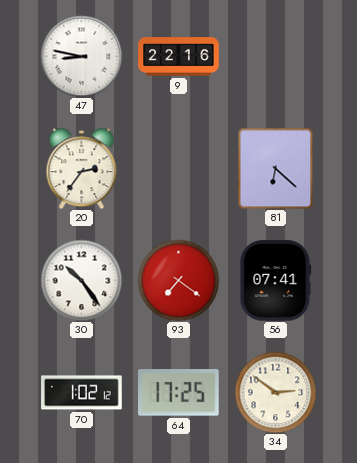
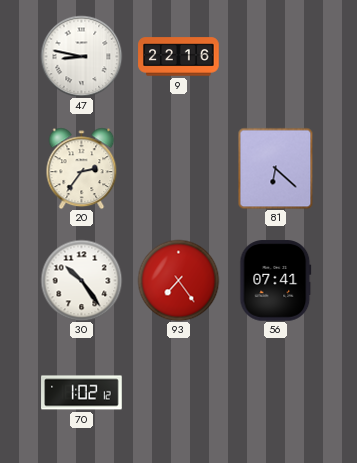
93: 7:21 -> 7:24 (178, 280)
64: 17:25 -> none (179, 393)
34: 2:51 -> none (275, 392)
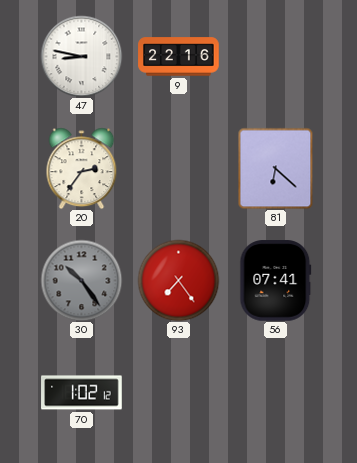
30 dial: white -> grey (81, 280)
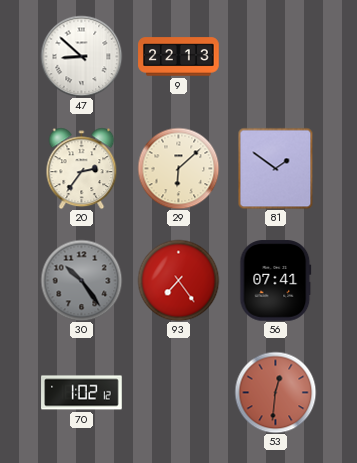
47: 8:47 -> 8:52 (81, 56)
9: 22:16 -> 22:13 (179, 57)
29: none -> 6:08 (178, 168)
81: 6:22 -> 1:51 (276, 168)
53: none -> 12:31 (275, 392)
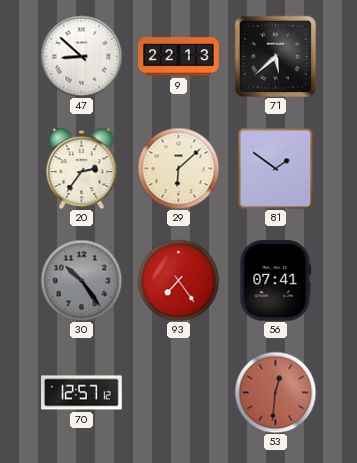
71: none -> 5:38 (275, 56)
70: 1:02 -> 12:57 (82, 393)
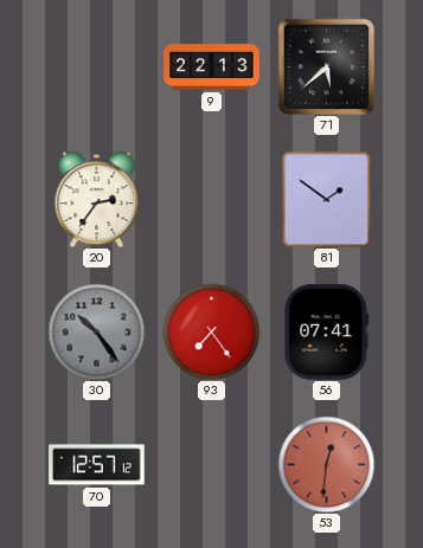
47: 8:52 -> none (81, 56)
29: 6:08 -> none (178, 168)
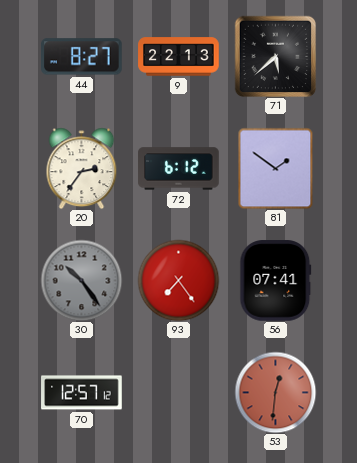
44: none -> 8:27 (82, 57)
72: none -> 6:12 (179, 169)
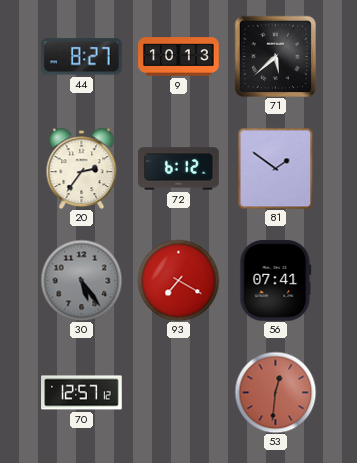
9: 22:13 -> 10:13 (179, 57)
30: 10:24 -> 5:24 (81, 280)
93: 7:24 -> 7:20 (178, 280)
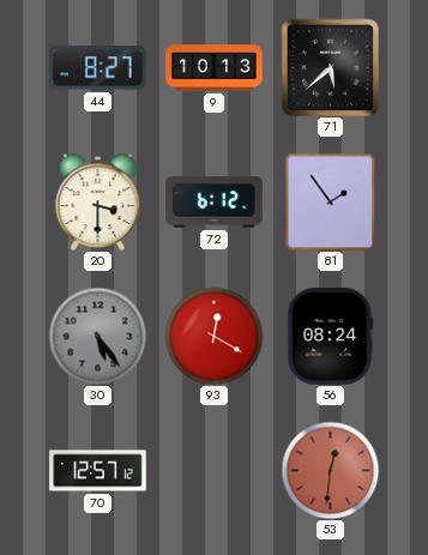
20: 2:36 -> 3:30 (98, 201)
81: 1:51 -> 1:54 (331, 201)
93: 7:20 -> 12:20 (213, 336)
56: 07:41 -> 08:24 (331, 337)
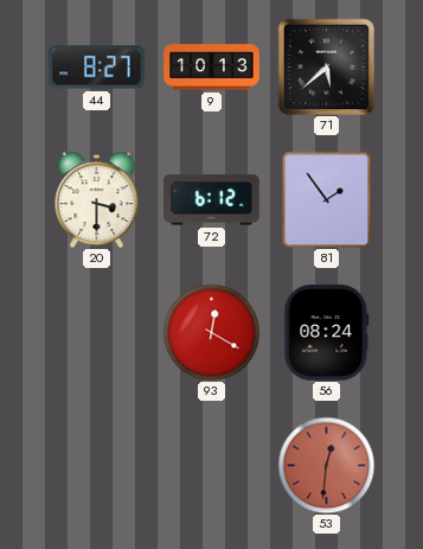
30: 5:24 -> none (97, 336)
70: 12:57 -> none (98, 471)
